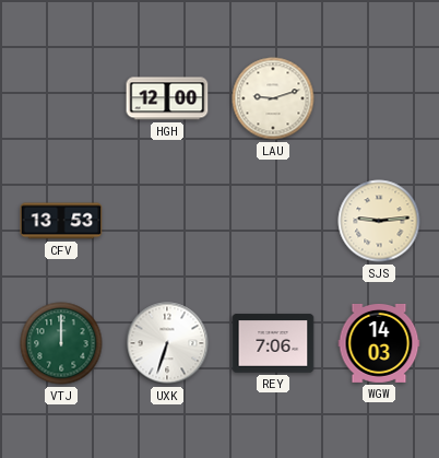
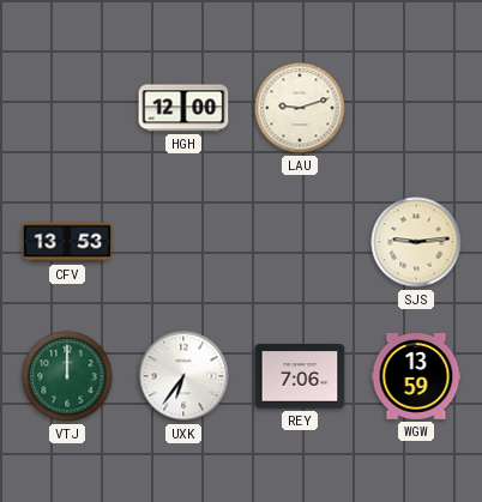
UXK: 6:33 -> 6:36 (183, 376)
WGW: 14:03 -> 13:59 (416, 376)
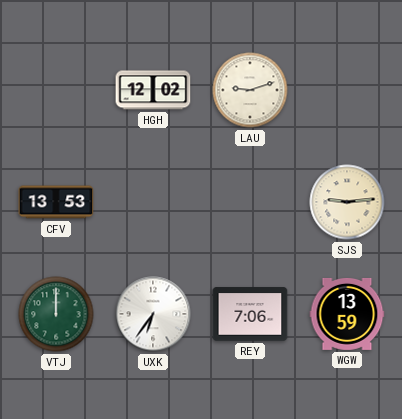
HGH: 12:00 -> 12:02 (153, 90)
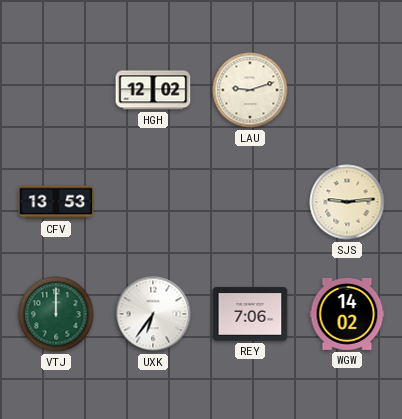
WGW: 13:59 -> 14:02 (347, 314)
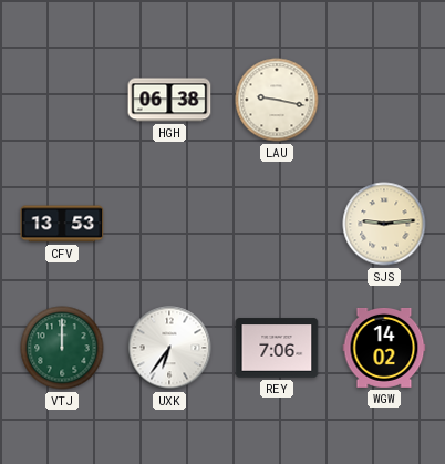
HGH: 12:02 -> 06:38 (169, 100)
LAU: 9:12 -> 9:17 (277, 100)
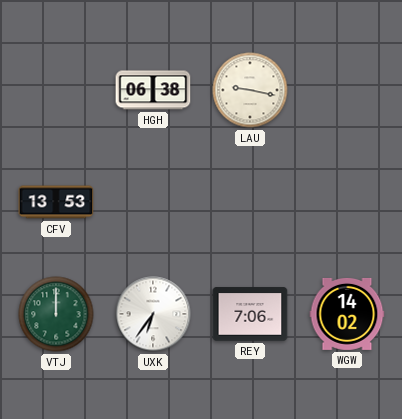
SJS: 9:14 -> none (384, 224)
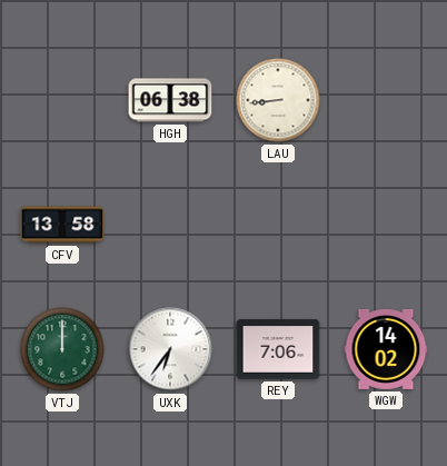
LAU: 9:17 -> 8:44 (278, 100)
CFV: 13:53 -> 13:58 (62, 225)
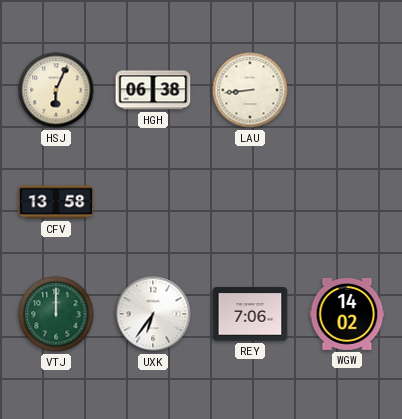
HSJ: none -> 6:04 (56, 90)
